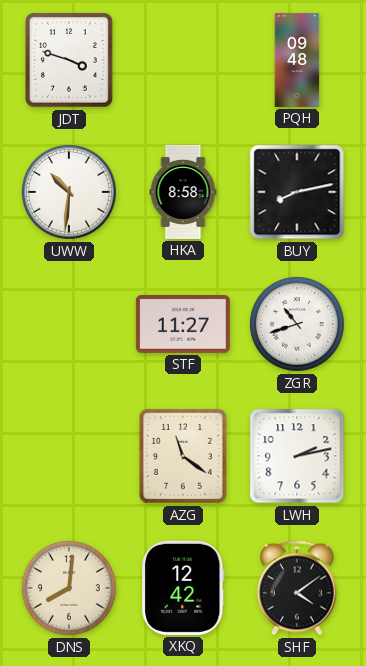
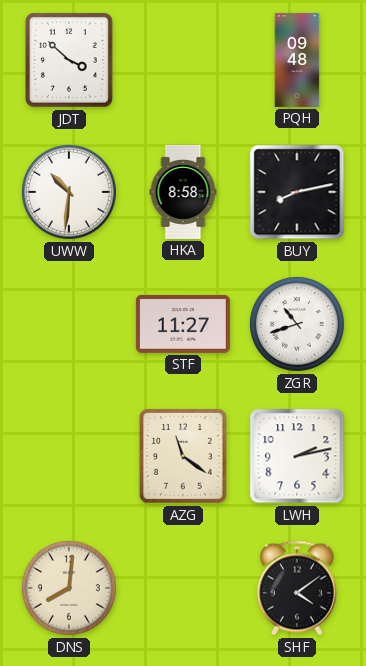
JDT: 3:48 -> 3:52 (70, 61)
XKQ: 12:42 -> none (183, 588)
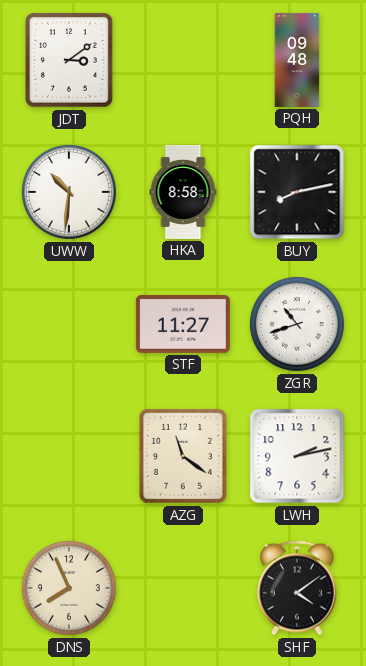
JDT: 3:52 -> 3:09 (70, 61)
DNS: 8:01 -> 7:56 (69, 588)
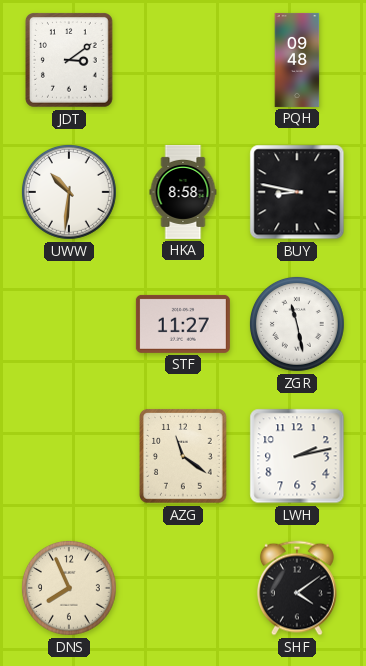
BUY: 8:13 -> 8:47 (297, 192)
ZGR: 10:42 -> 11:28 (297, 324)
